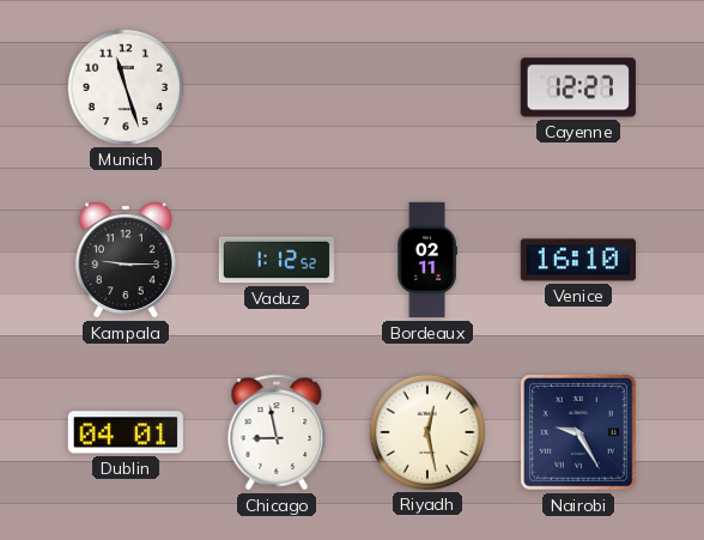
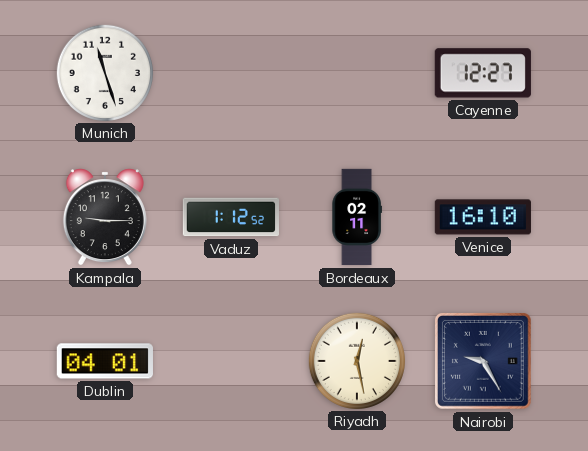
Chicago: 8:58 -> none (277, 432)
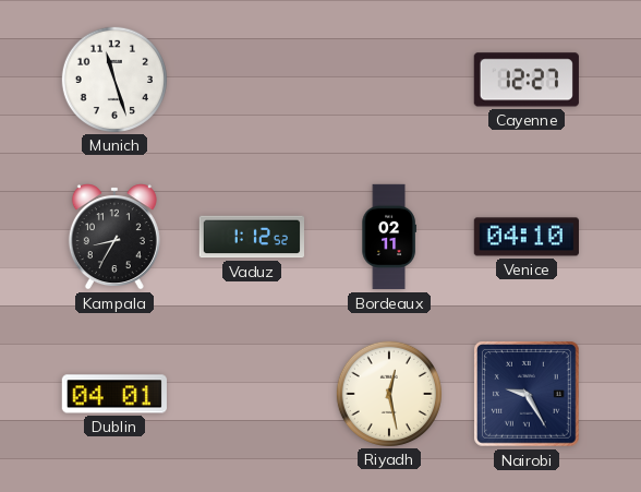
Kampala: 9:15 -> 8:35 (114, 237)
Venice: 16:10 -> 04:10 (527, 237)
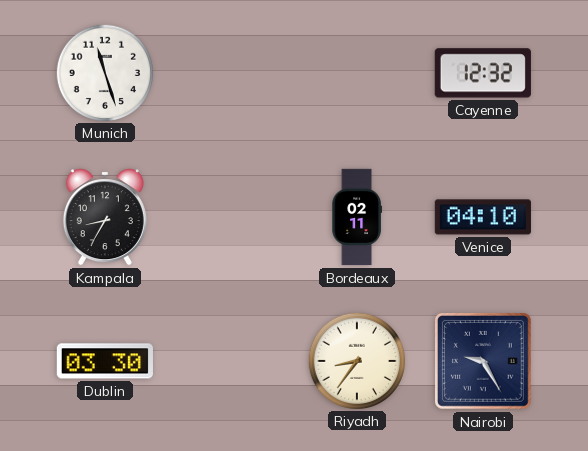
Cayenne: 12:27 -> 12:32 (483, 73)
Vaduz: 1:12 -> none (251, 237)
Dublin: 04:01 -> 03:30 (105, 361)
Riyadh: 12:28 -> 8:36 (356, 360)
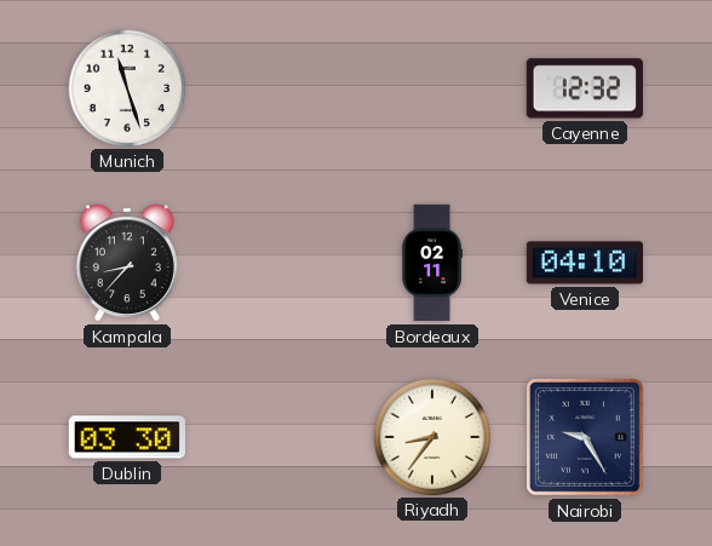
Kampala: 8:35 -> 8:37 (127, 263)
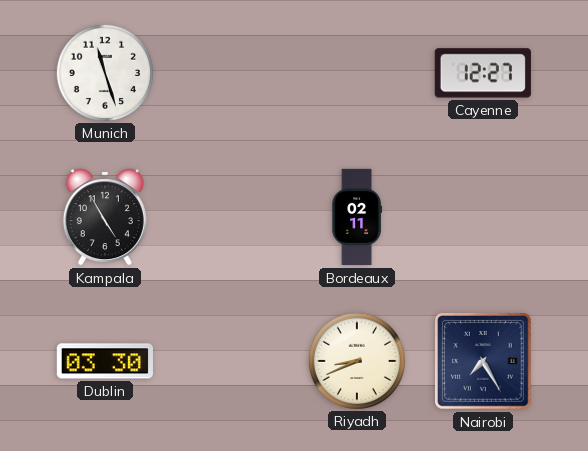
Cayenne: 12:32 -> 12:27 (483, 73)
Kampala: 8:37 -> 4:55 (105, 217)
Venice: 04:10 -> none (585, 263)
Riyadh: 8:36 -> 8:41 (356, 360)
Nairobi: 9:25 -> 7:25 (484, 362)
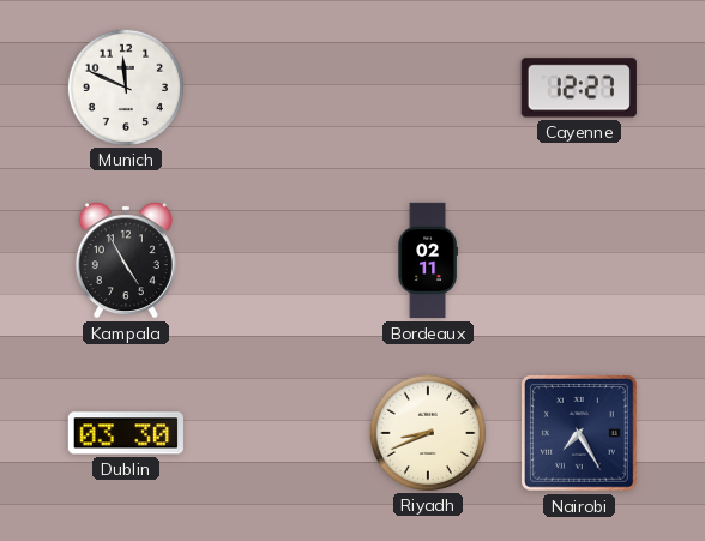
Munich: 11:27 -> 11:49 (125, 86)
